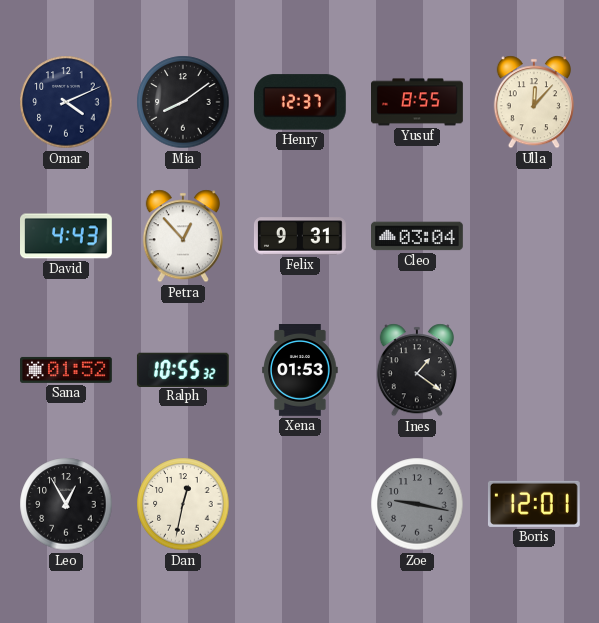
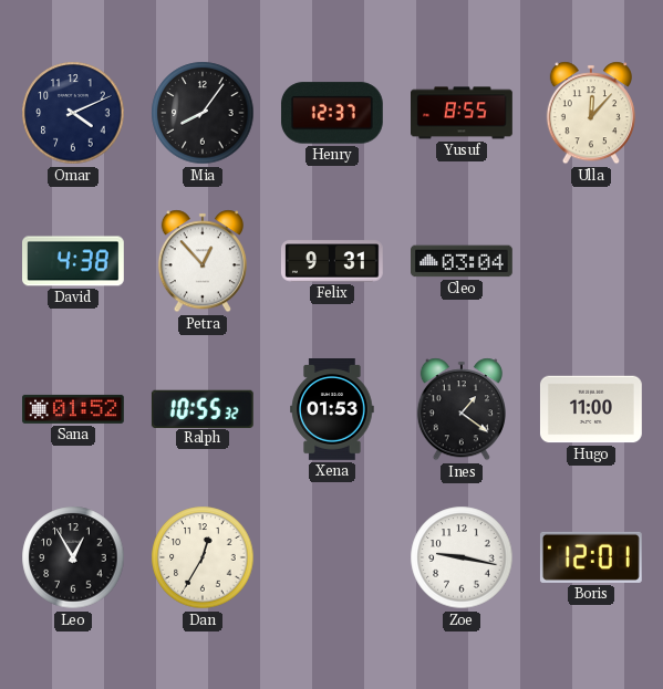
Mia: 8:09 -> 8:06 (203, 113)
David: 4:43 -> 4:38 (74, 261)
Hugo: none -> 11:00 (591, 409)
Dan: 12:32 -> 12:35 (203, 557)
Zoe dial: grey -> white (462, 557)
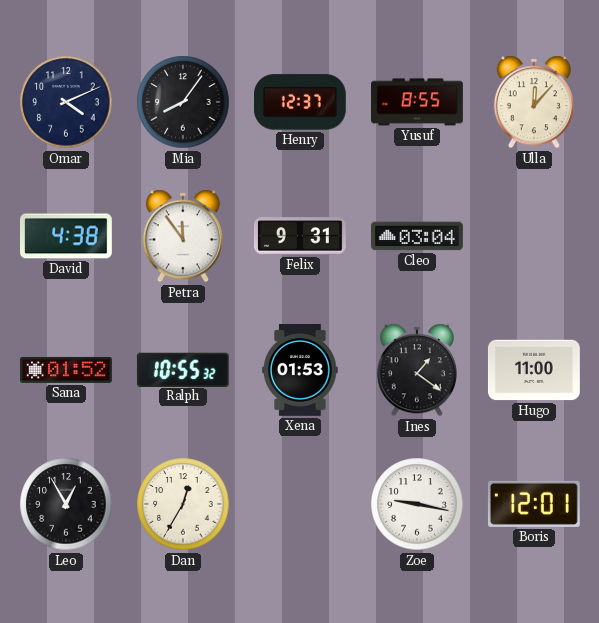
Petra: 12:53 -> 11:54 (183, 236)
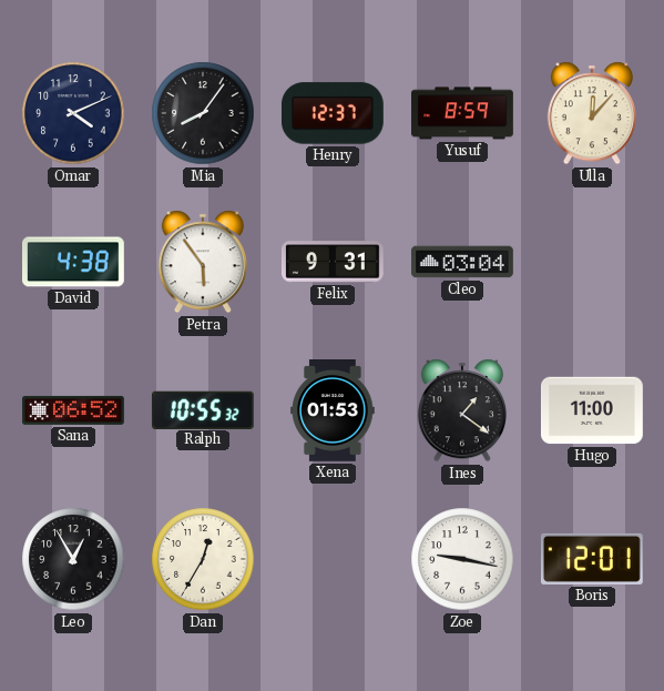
Yusuf: 8:55 -> 8:59 (463, 113)
Petra: 11:54 -> 5:54 (203, 262)
Sana: 01:52 -> 06:52 (74, 410)
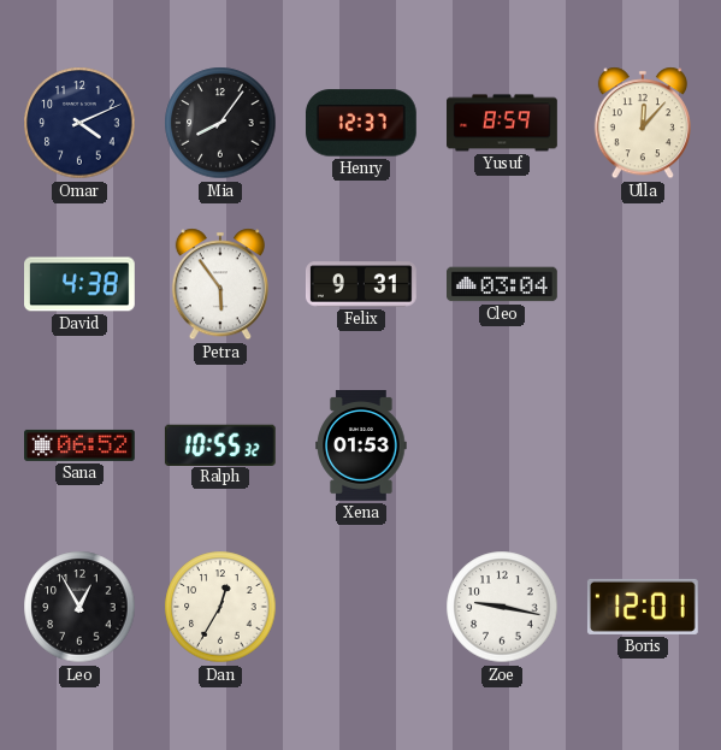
Ines: 1:21 -> none (462, 410)
Hugo: 11:00 -> none (592, 410)
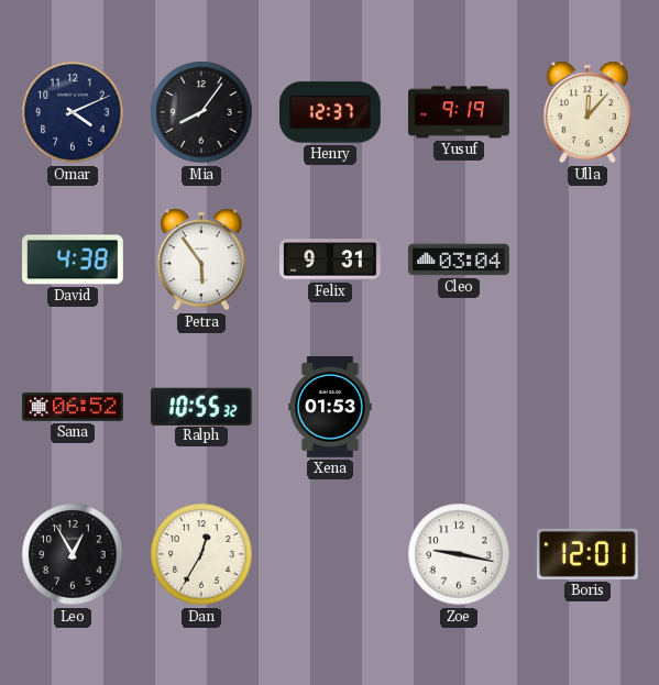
Yusuf: 8:59 -> 9:19 (460, 112)
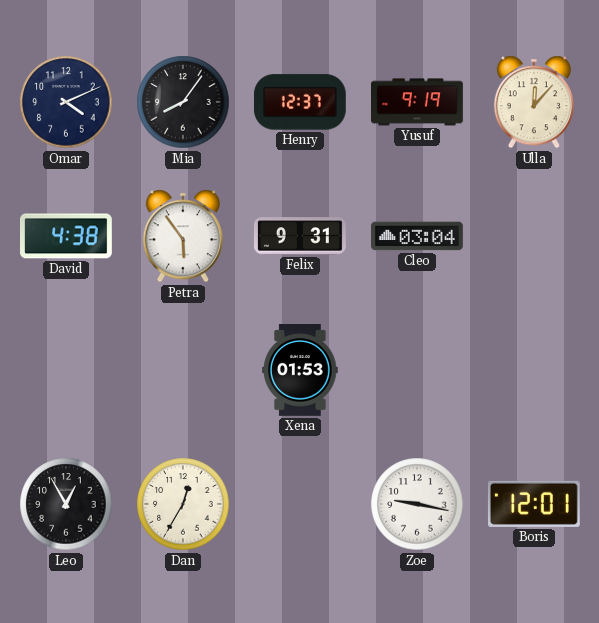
Sana: 06:52 -> none (74, 407)
Ralph: 10:55 -> none (201, 406)
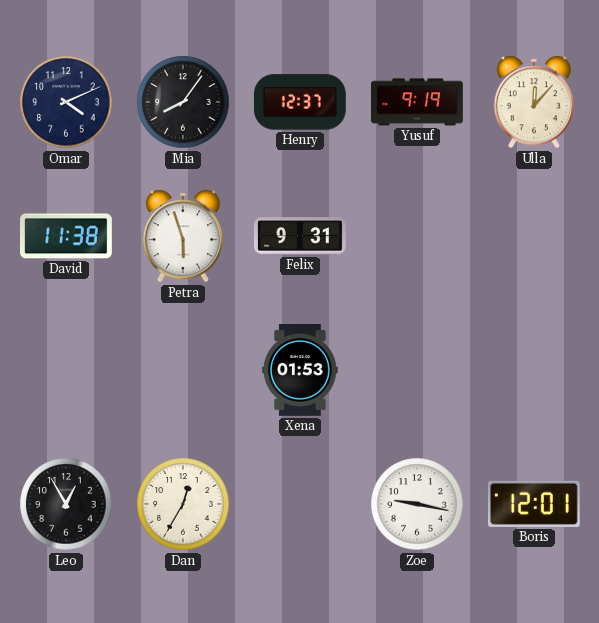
David: 4:38 -> 11:38 (67, 236)
Petra: 5:54 -> 5:57 (183, 236)
Cleo: 03:04 -> none (418, 236)
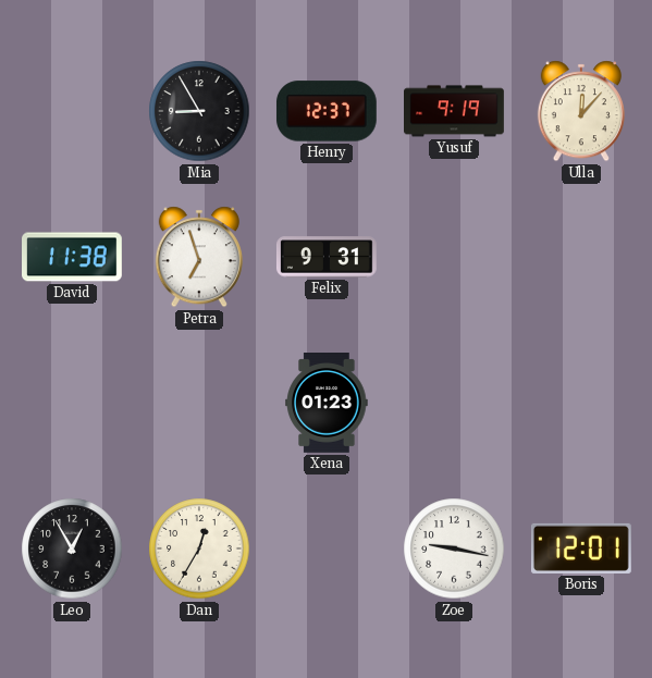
Omar: 4:11 -> none (66, 102)
Mia: 8:06 -> 8:55 (199, 111)
Petra: 5:57 -> 6:57 (199, 257)
Xena: 01:53 -> 01:23 (327, 404)
